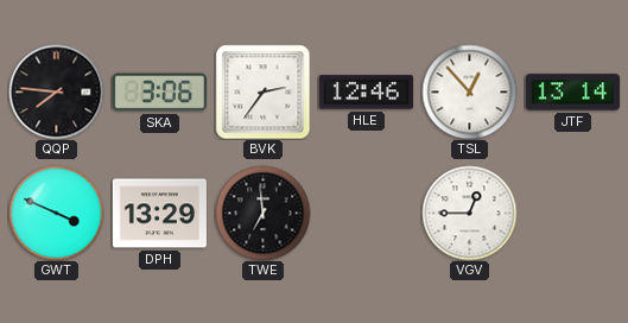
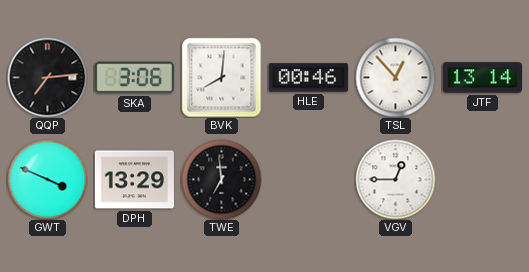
QQP: 7:46 -> 7:14 (47, 77)
BVK: 2:36 -> 8:01 (221, 77)
HLE: 12:46 -> 00:46 (308, 78)
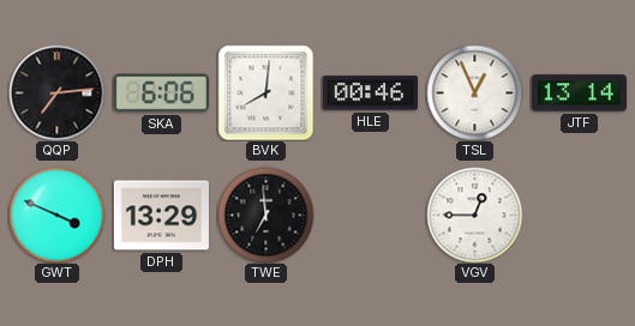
SKA: 3:06 -> 6:06 (161, 93)
TSL: 12:53 -> 12:56 (474, 92)
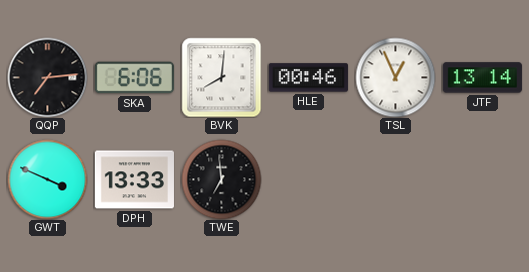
DPH: 13:29 -> 13:33 (134, 180)
VGV: 12:45 -> none (474, 215)
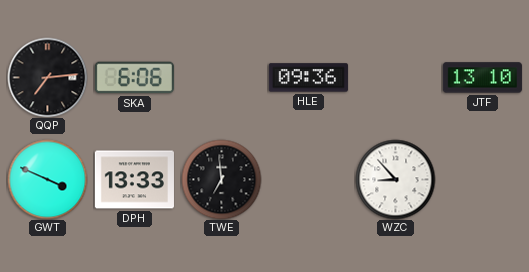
BVK: 8:01 -> none (221, 77)
HLE: 00:46 -> 09:36 (308, 78)
TSL: 12:56 -> none (395, 77)
JTF: 13:14 -> 13:10 (482, 78)
WZC: none -> 8:53 (395, 179)
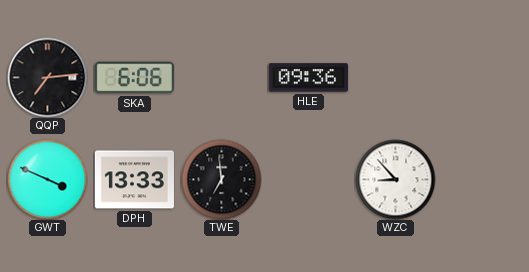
JTF: 13:10 -> none (482, 78)
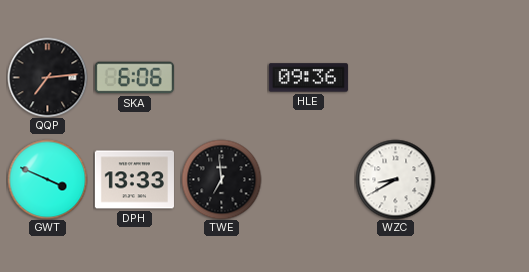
WZC: 8:53 -> 8:40 (395, 179)
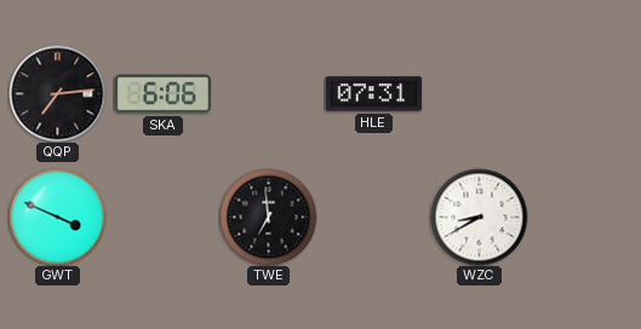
HLE: 09:36 -> 07:31 (373, 94)
DPH: 13:33 -> none (134, 180)
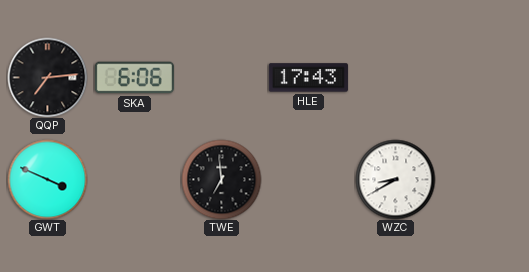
HLE: 07:31 -> 17:43 (308, 78)
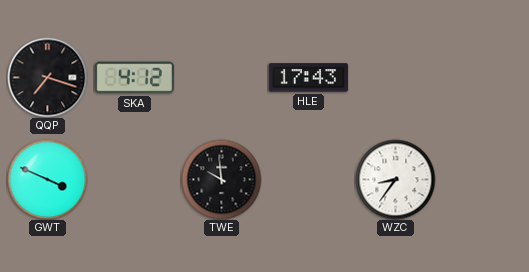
QQP: 7:14 -> 7:18 (47, 77)
SKA: 6:06 -> 4:12 (134, 78)
TWE: 6:59 -> 9:59 (221, 179)
WZC: 8:40 -> 8:36 (395, 179)
